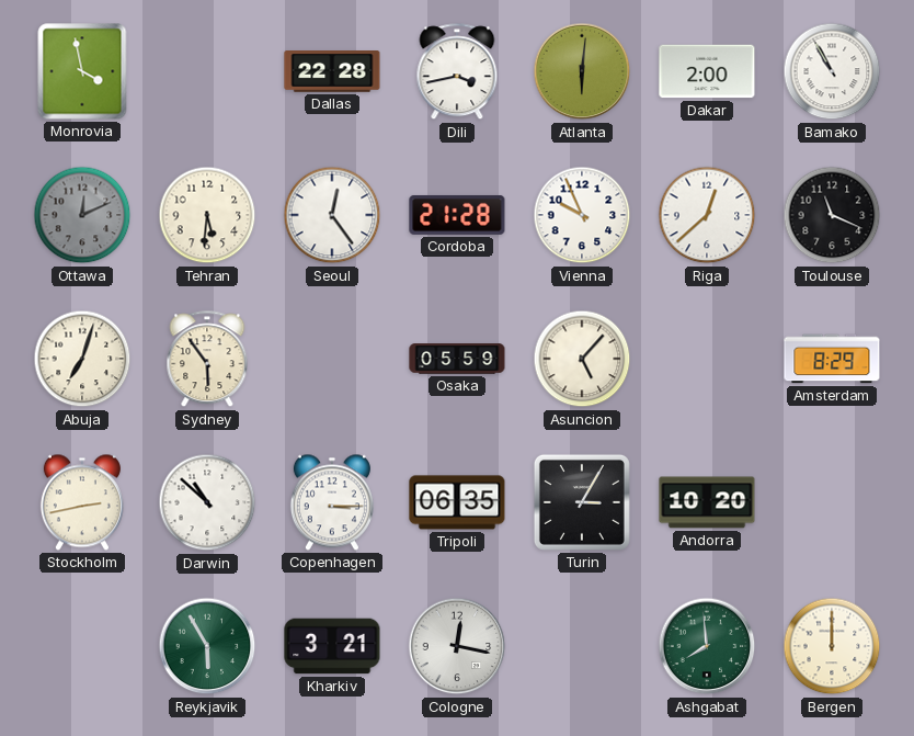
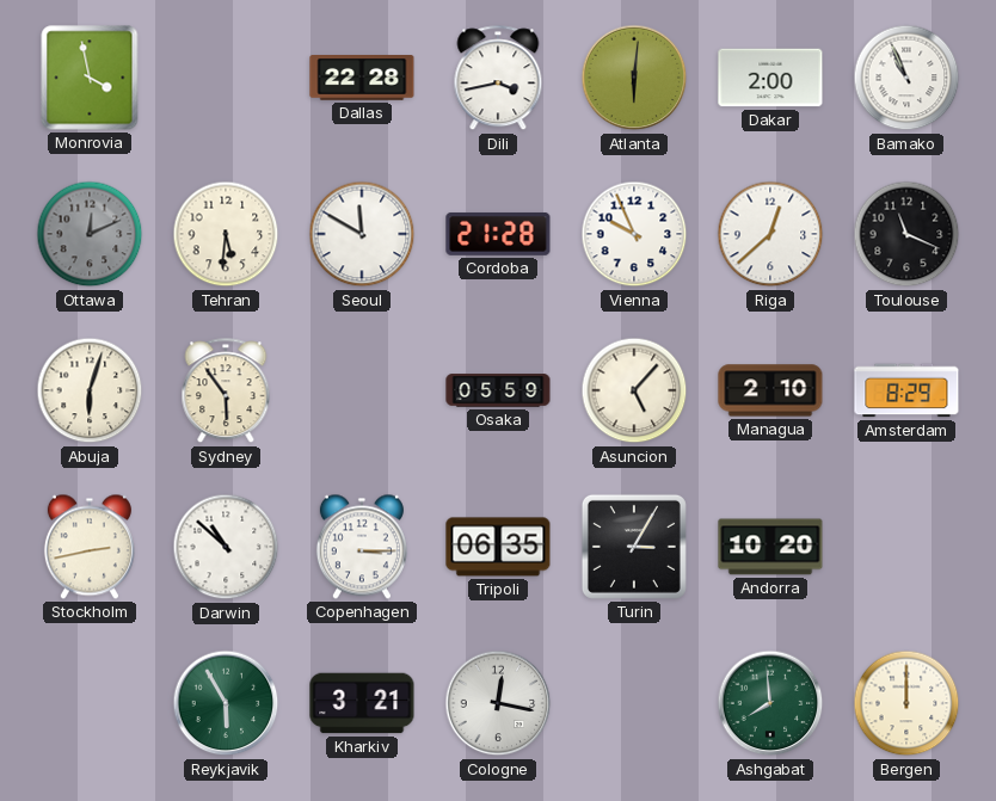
Bamako: 10:55 -> 10:56 (906, 78)
Seoul: 12:24 -> 11:50 (362, 234)
Abuja: 7:03 -> 6:03 (90, 390)
Managua: none -> 2:10 (770, 390)
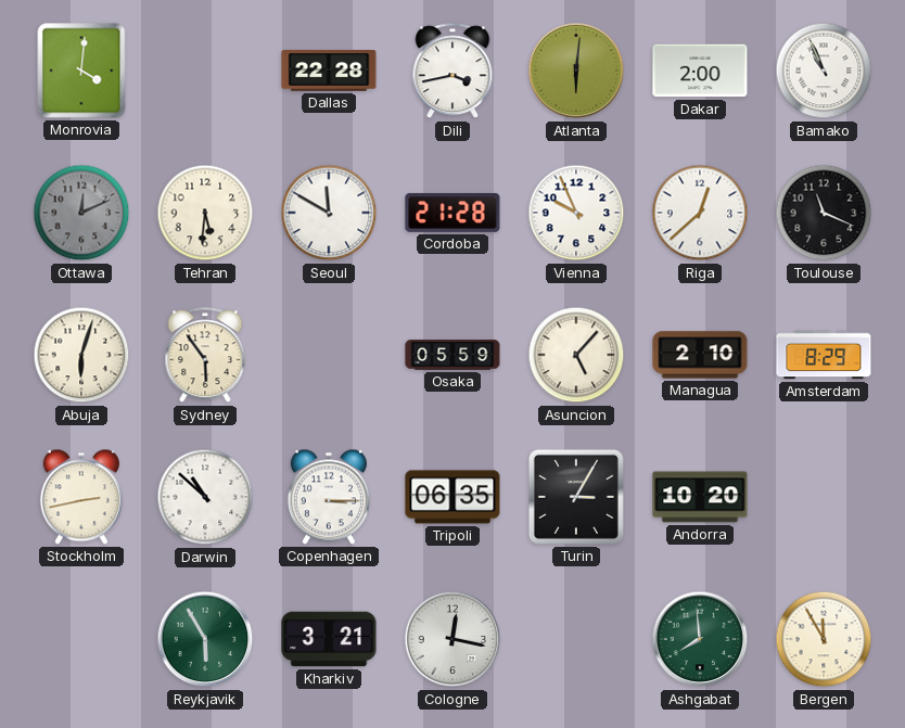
Monrovia: 3:58 -> 4:01 (81, 71)
Bergen: 12:00 -> 11:55 (824, 639)
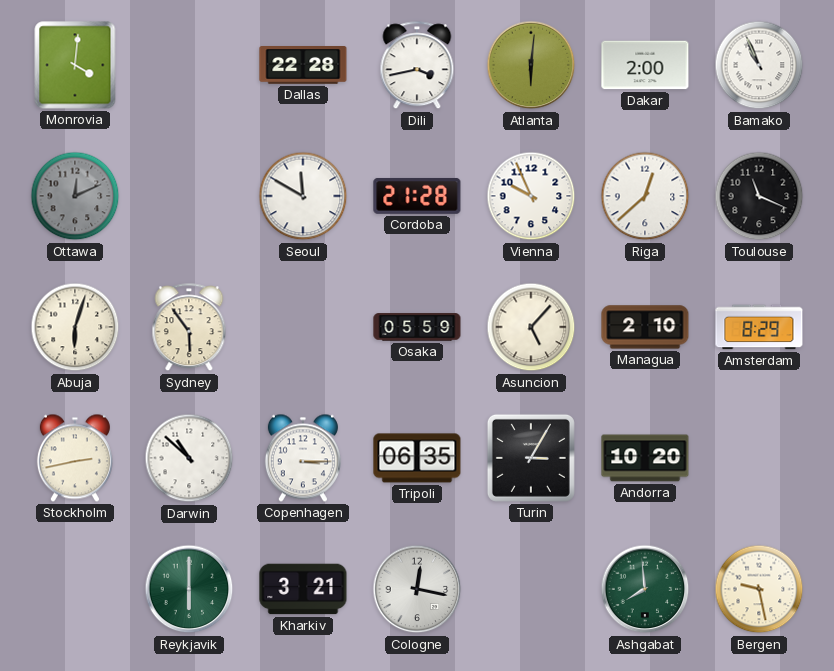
Tehran: 5:31 -> none (205, 213)
Reykjavik: 5:55 -> 6:00 (189, 589)
Bergen: 11:55 -> 9:28 (759, 589)
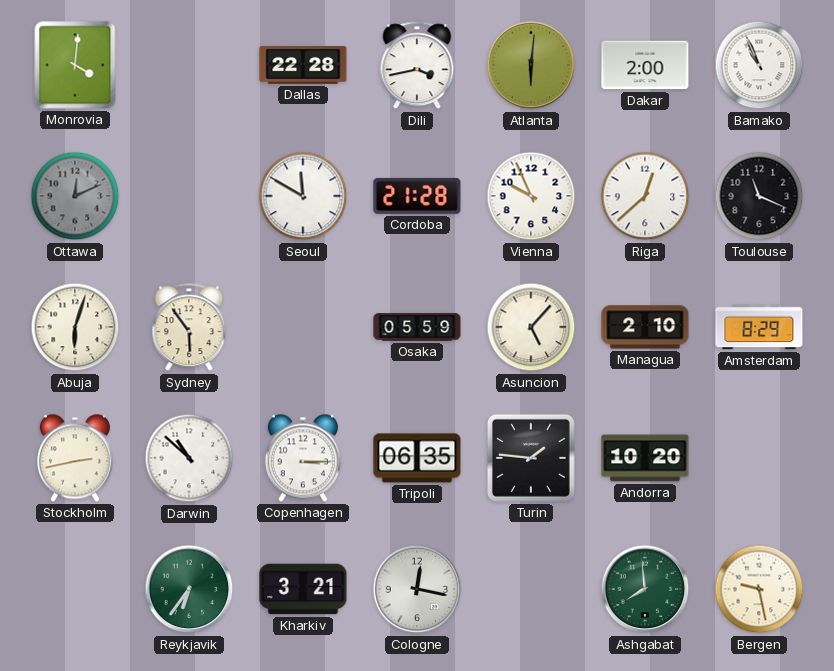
Turin: 3:05 -> 1:46 (531, 458)
Reykjavik: 6:00 -> 6:36 (189, 589)
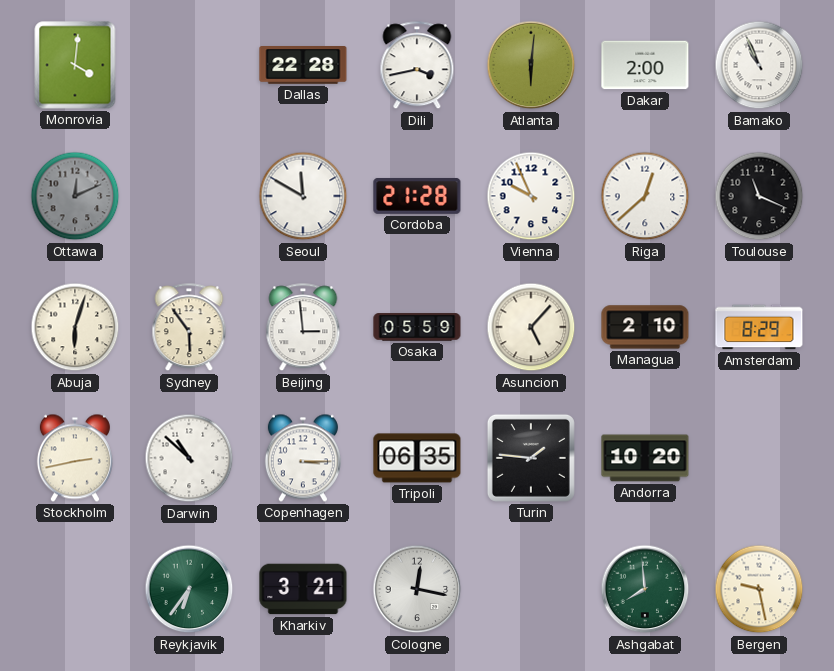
Beijing: none -> 2:59 (303, 328)
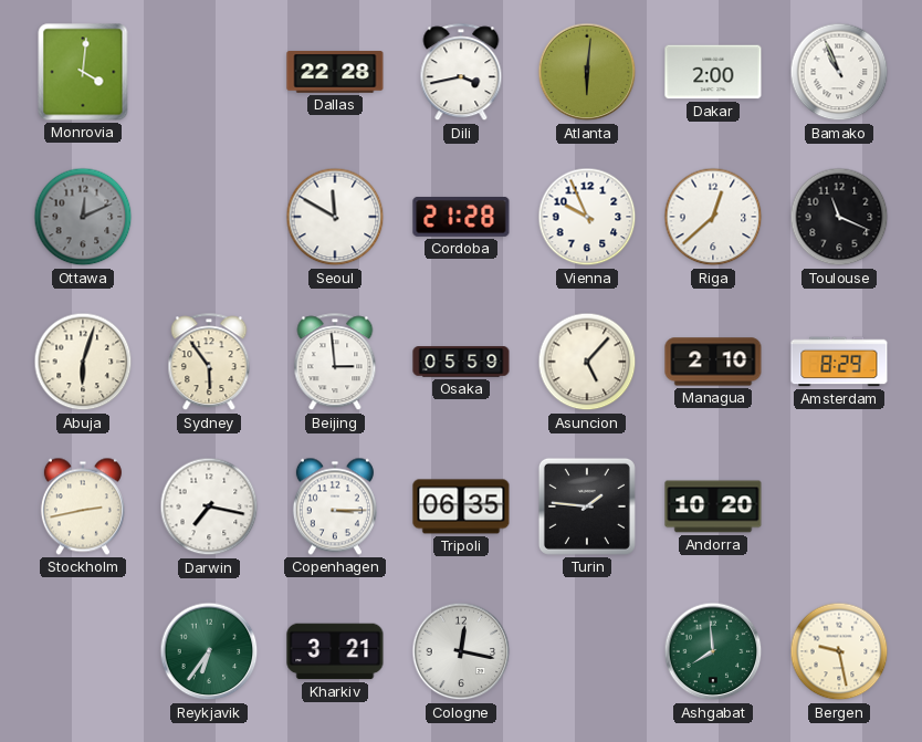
Darwin: 10:52 -> 7:17 (209, 506)
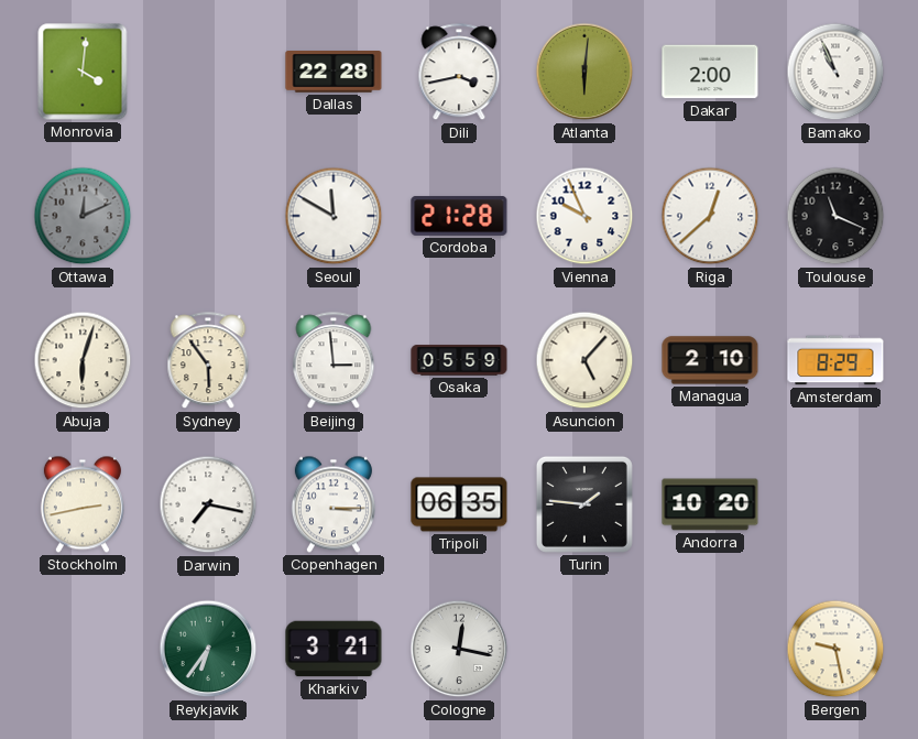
Ashgabat: 7:59 -> none (713, 651)
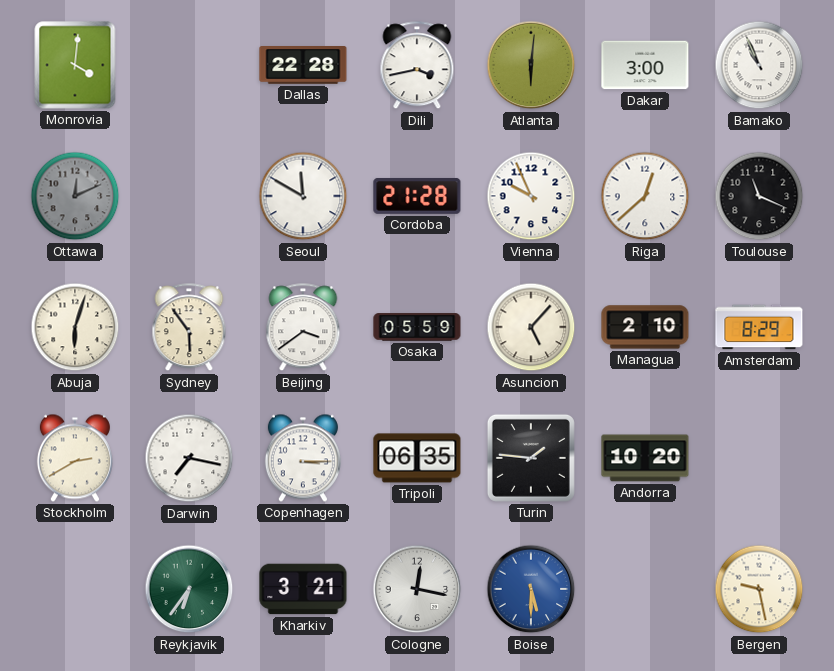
Dakar: 2:00 -> 3:00 (645, 65)
Beijing: 2:59 -> 3:39 (303, 328)
Stockholm: 2:43 -> 2:40 (75, 458)
Boise: none -> 5:30 (531, 589)
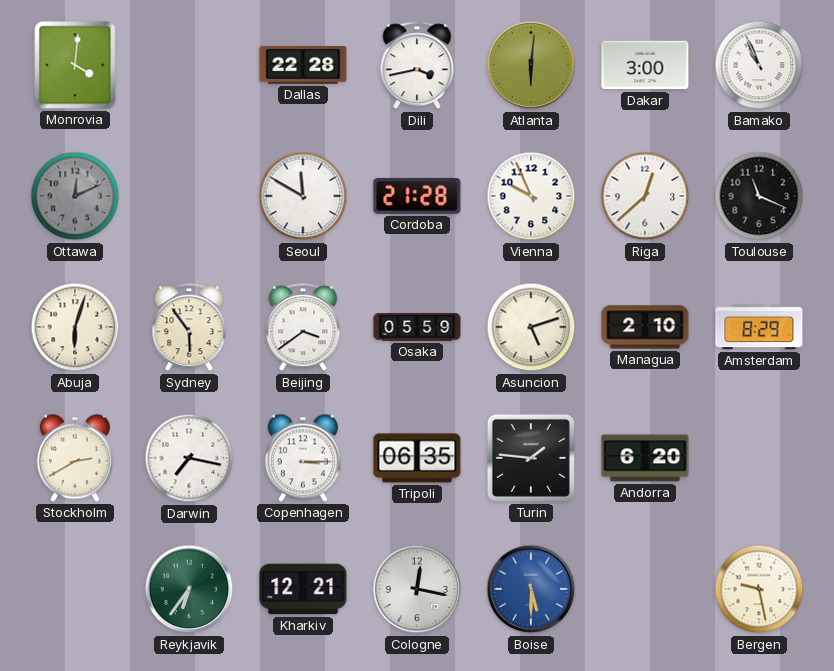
Asuncion: 5:07 -> 5:12 (531, 327)
Andorra: 10:20 -> 6:20 (645, 458)
Kharkiv: 3:21 -> 12:21 (303, 589)
